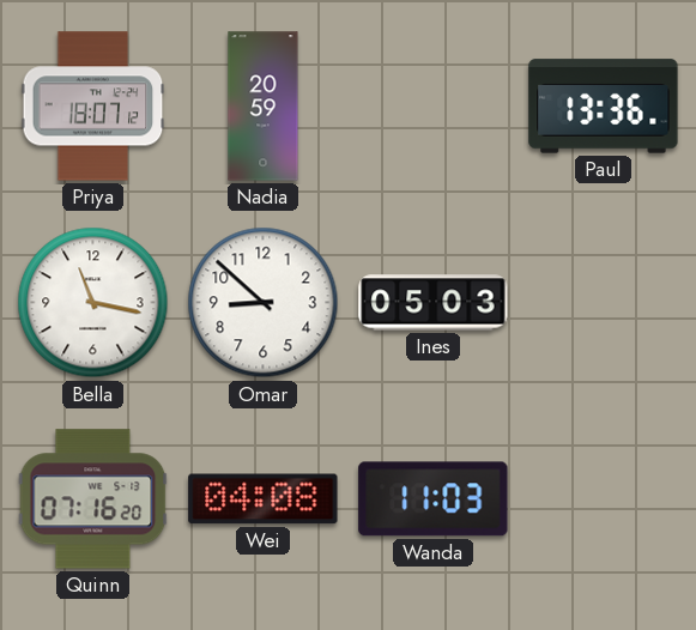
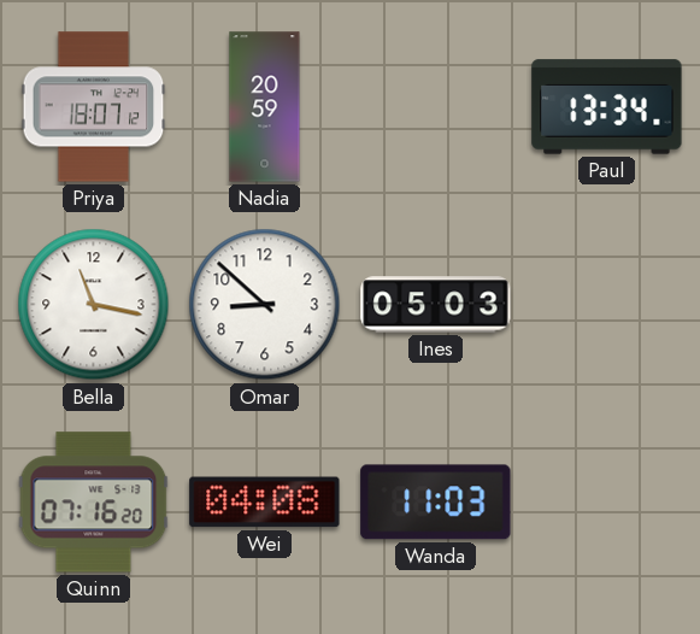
Paul: 13:36 -> 13:34 (607, 107)
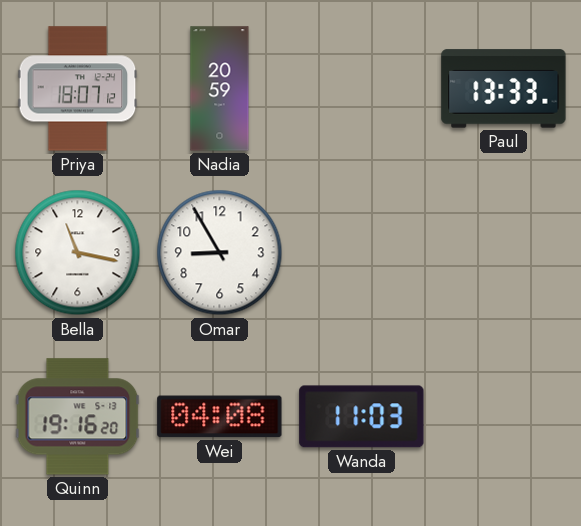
Paul: 13:34 -> 13:33 (504, 89)
Omar: 8:52 -> 8:55 (220, 253)
Ines: 05:03 -> none (436, 305)
Quinn: 07:16 -> 19:16 (78, 417)
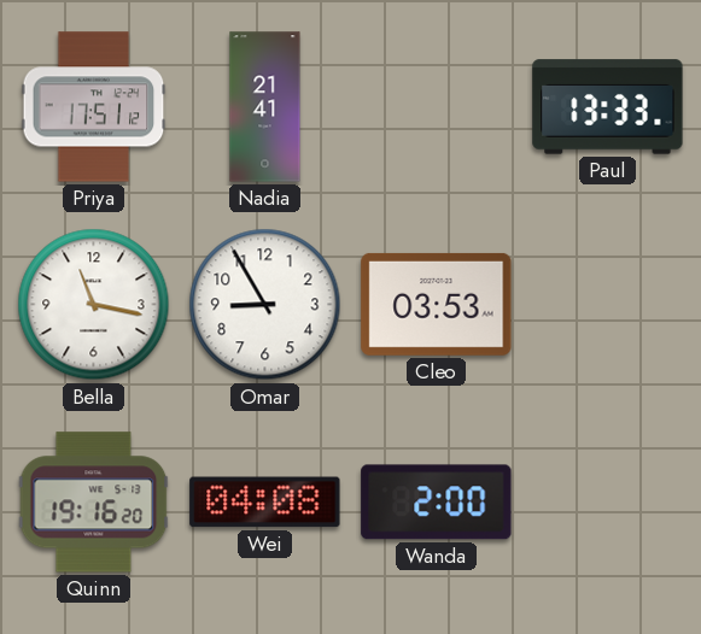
Priya: 18:07 -> 17:51 (94, 107)
Nadia: 20:59 -> 21:41 (265, 107)
Cleo: none -> 03:53 (437, 304)
Wanda: 11:03 -> 2:00 (437, 503)
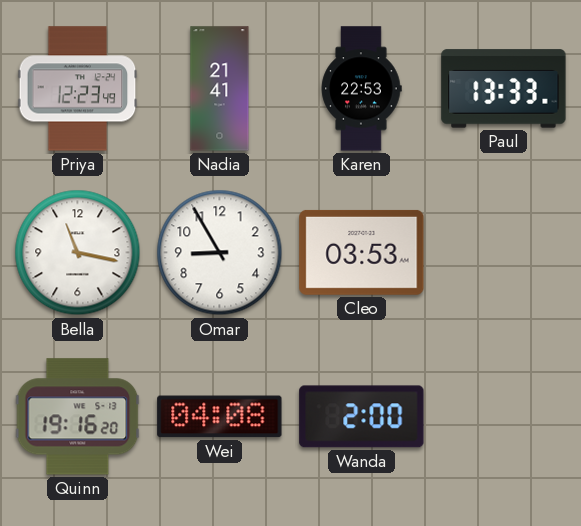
Priya: 17:51 -> 12:23 (78, 89)
Karen: none -> 22:53 (361, 89)
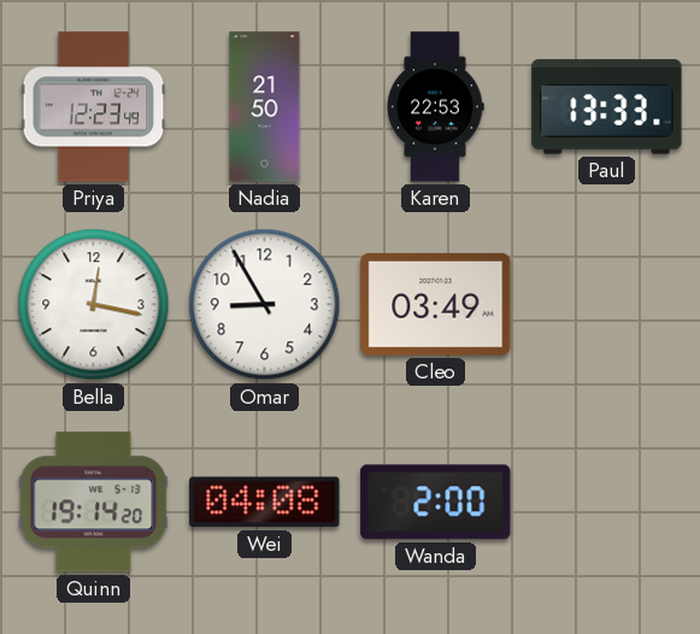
Nadia: 21:41 -> 21:50 (265, 107)
Bella: 11:17 -> 12:17 (94, 305)
Cleo: 03:53 -> 03:49 (436, 304)
Quinn: 19:16 -> 19:14 (94, 503)
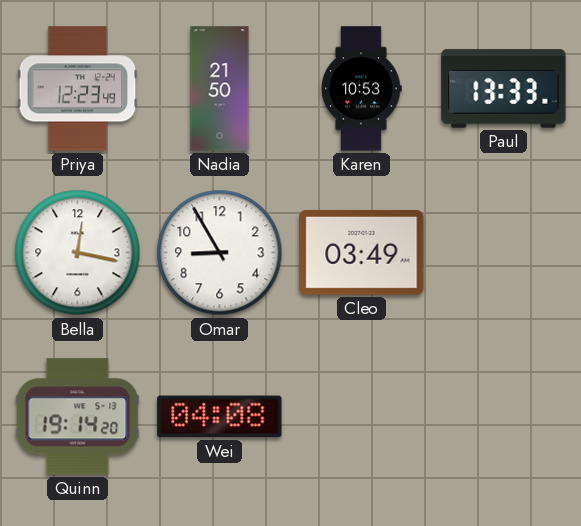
Karen: 22:53 -> 10:53 (361, 89)
Wanda: 2:00 -> none (436, 503)
